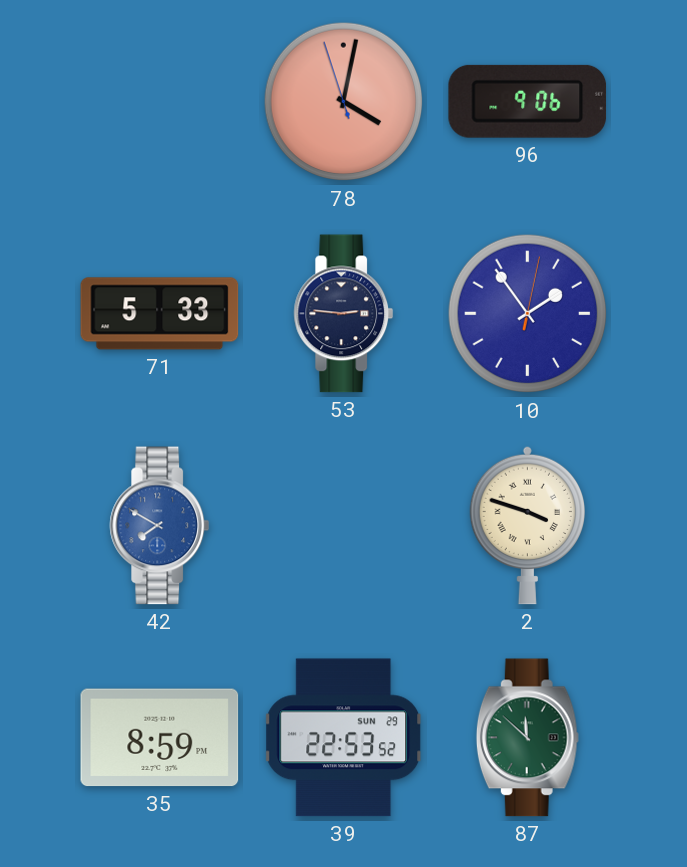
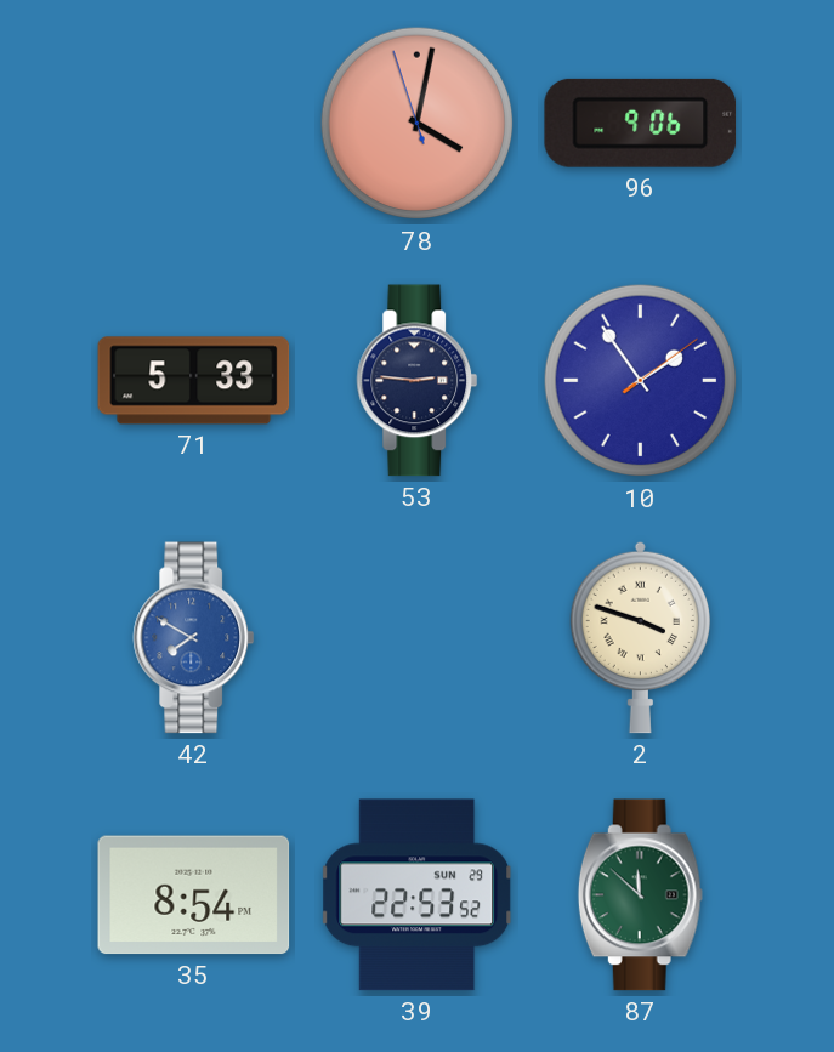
10: 1:54:02 -> 1:54:09 (641, 381)
35: 8:59 -> 8:54 (194, 895)
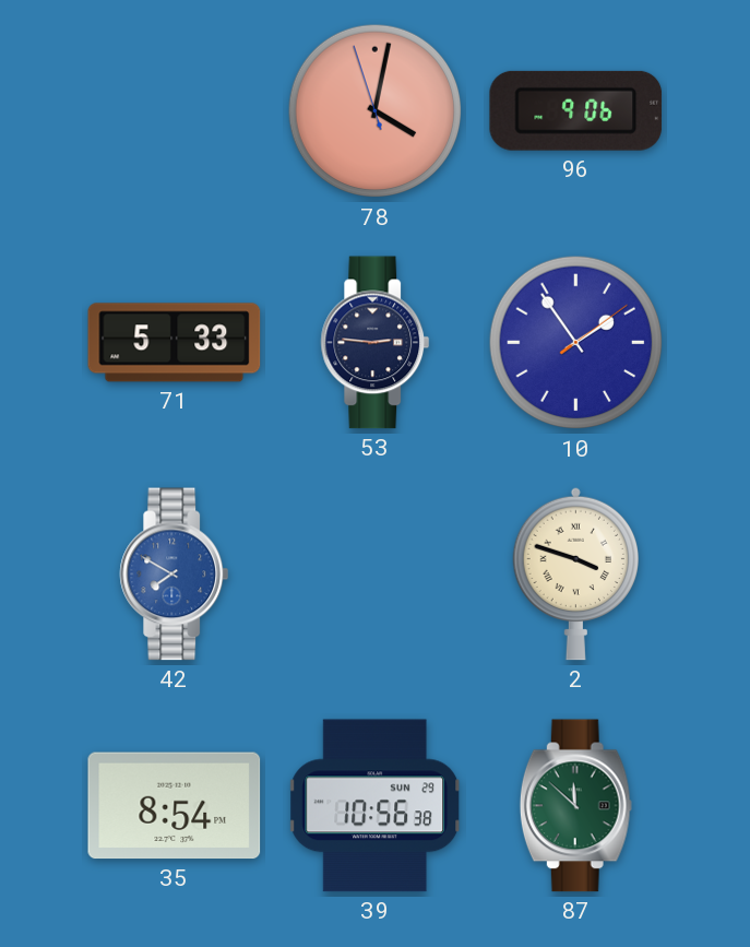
39: 22:53 -> 10:56 (376, 806)
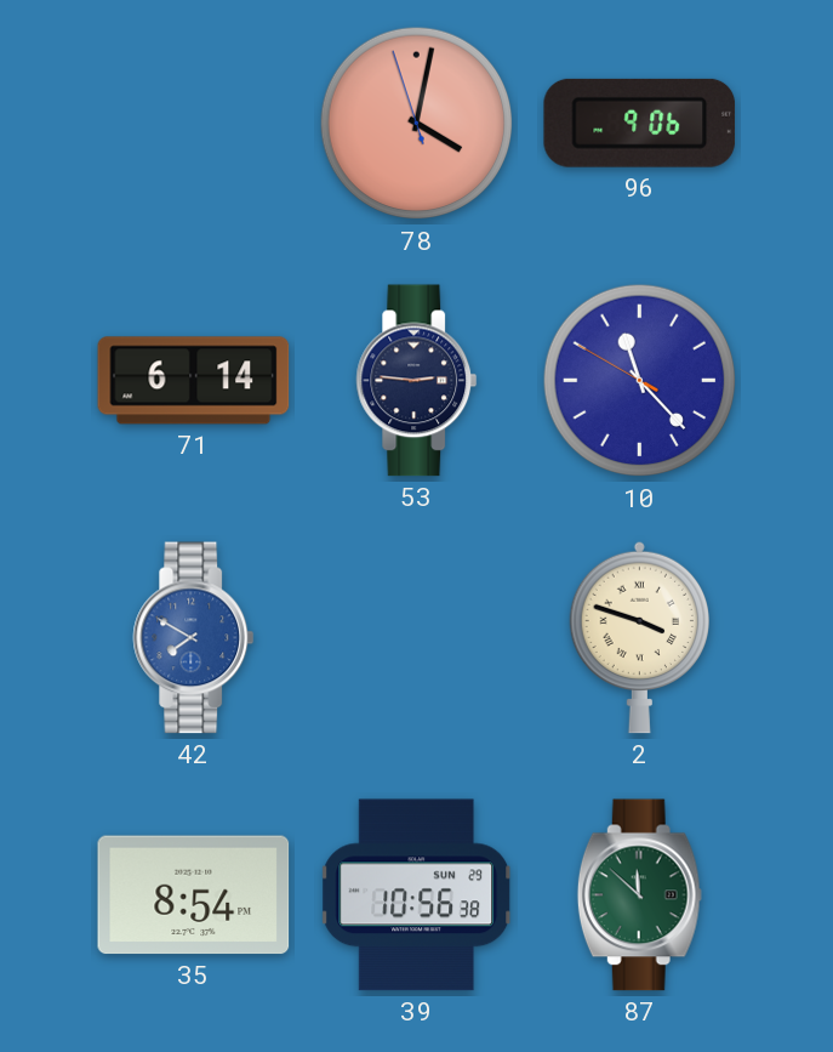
71: 5:33 -> 6:14 (194, 381)
10: 1:54 -> 11:22 (640, 381)
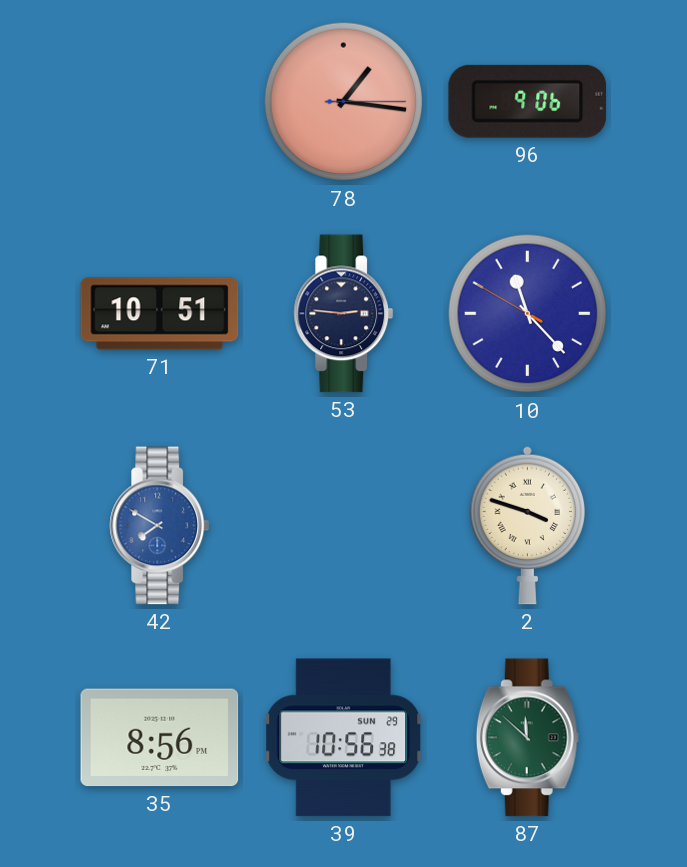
78: 4:01 -> 1:16 (344, 102)
71: 6:14 -> 10:51 (160, 314)
35: 8:54 -> 8:56 (160, 738)
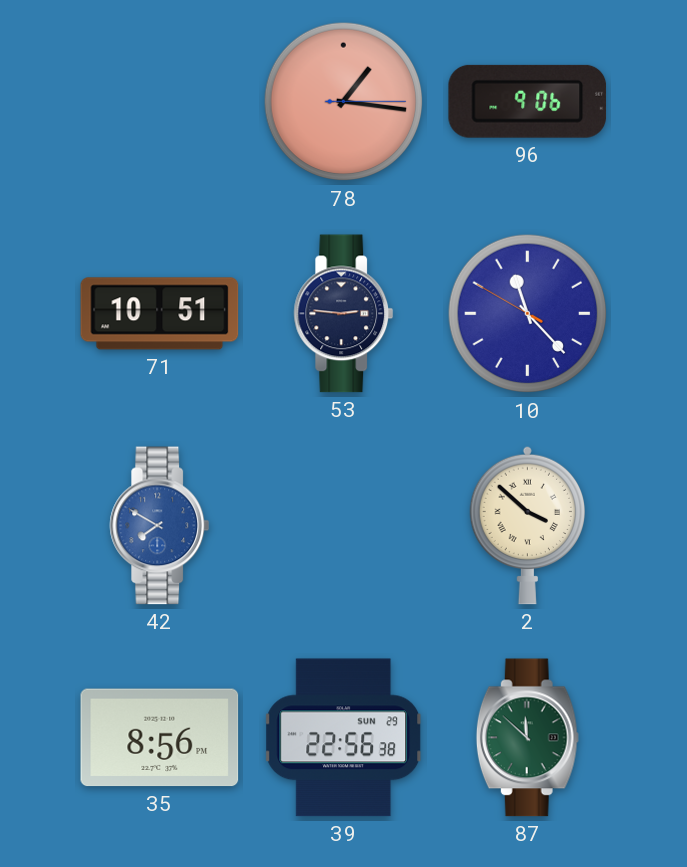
2: 3:48 -> 3:52 (528, 525)
39: 10:56 -> 22:56 (344, 738)
